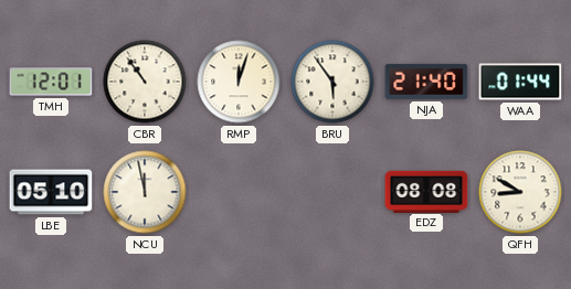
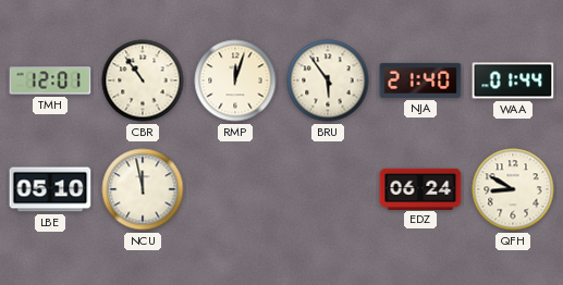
EDZ: 08:08 -> 06:24 (420, 188)
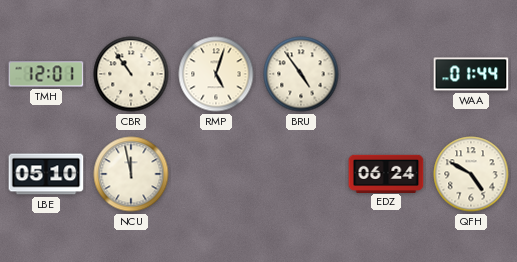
RMP: 12:03 -> 5:03 (216, 74)
BRU: 5:54 -> 4:54 (301, 74)
NJA: 21:40 -> none (420, 80)
QFH: 8:50 -> 4:50 (471, 174)
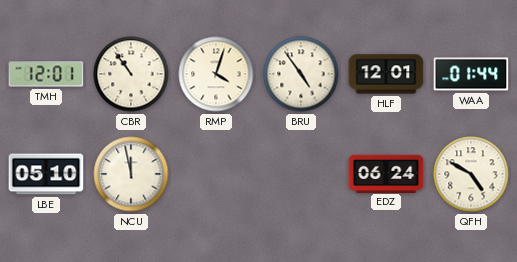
RMP: 5:03 -> 4:03 (216, 74)
HLF: none -> 12:01 (386, 74)
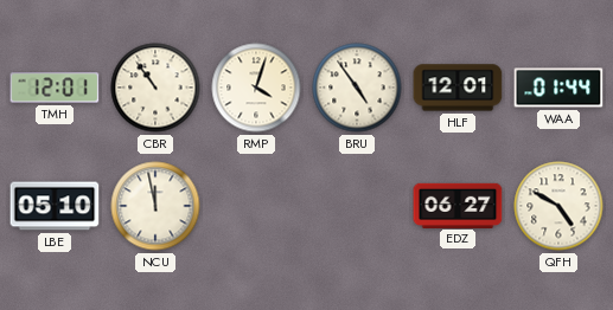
EDZ: 06:24 -> 06:27 (458, 205)
